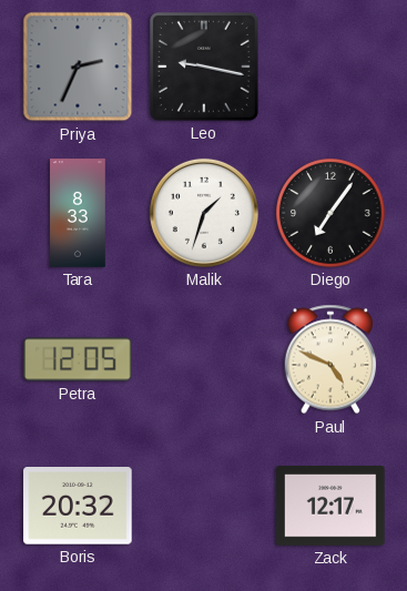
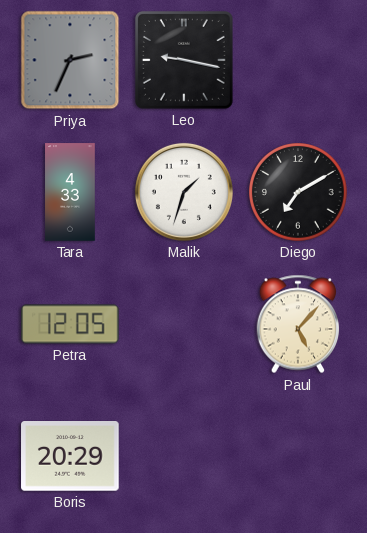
Tara: 8:33 -> 4:33 (70, 192)
Diego: 7:06 -> 7:10 (299, 193)
Paul: 4:49 -> 5:07 (298, 324)
Boris: 20:32 -> 20:29 (70, 456)
Zack: 12:17 -> none (330, 507)
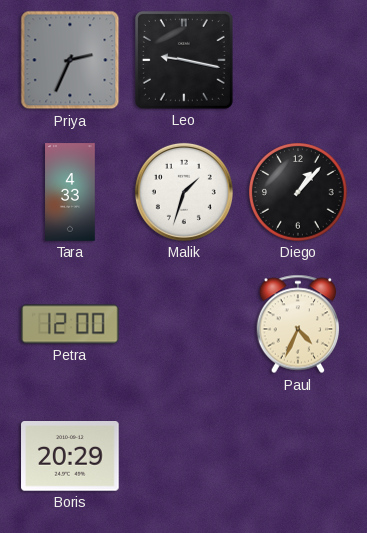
Diego: 7:10 -> 1:07 (299, 193)
Petra: 12:05 -> 12:00 (70, 324)
Paul: 5:07 -> 4:34 (298, 324)
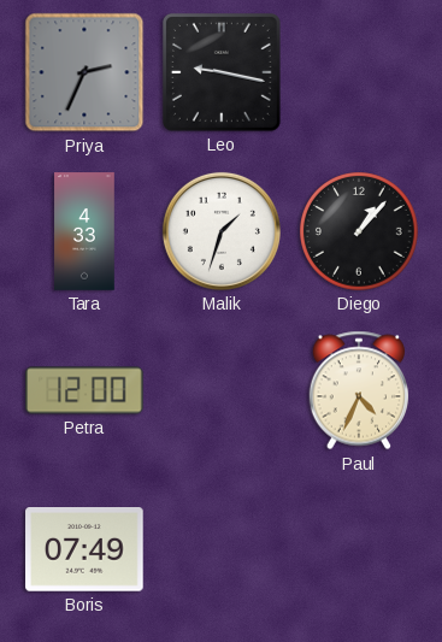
Boris: 20:29 -> 07:49 (84, 549)
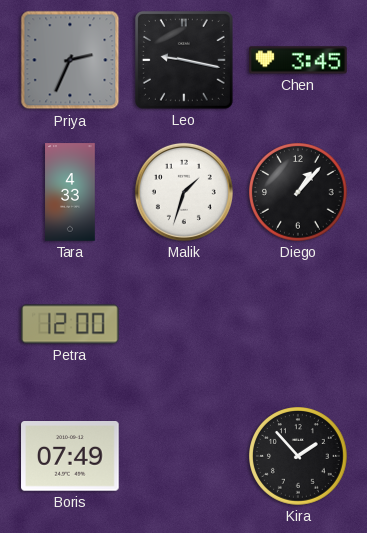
Chen: none -> 3:45 (298, 60)
Paul: 4:34 -> none (359, 390)
Kira: none -> 1:53 (299, 457)
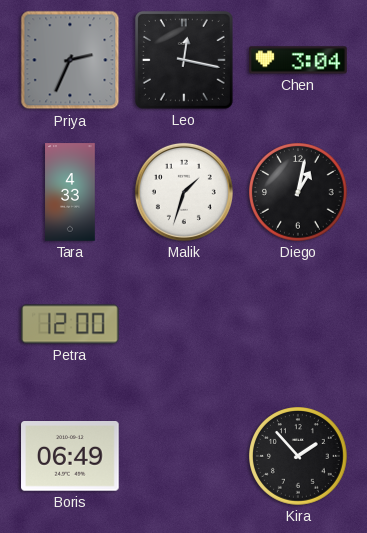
Leo: 9:17 -> 12:17 (184, 60)
Chen: 3:45 -> 3:04 (298, 60)
Diego: 1:07 -> 1:02 (299, 193)
Boris: 07:49 -> 06:49 (70, 456)
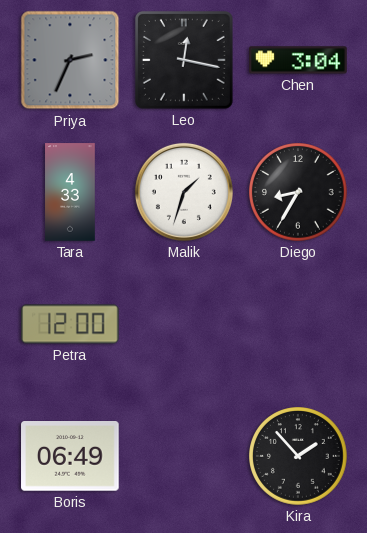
Diego: 1:02 -> 8:35 (299, 193)
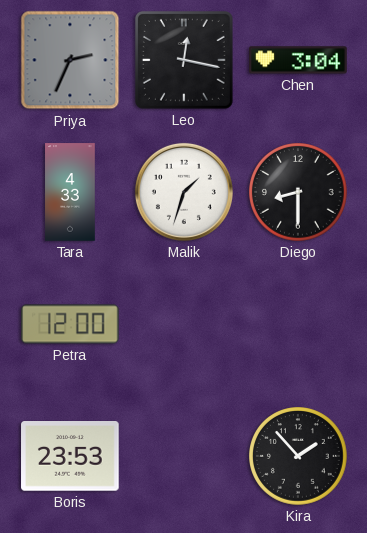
Diego: 8:35 -> 8:30 (299, 193)
Boris: 06:49 -> 23:53 (70, 456)
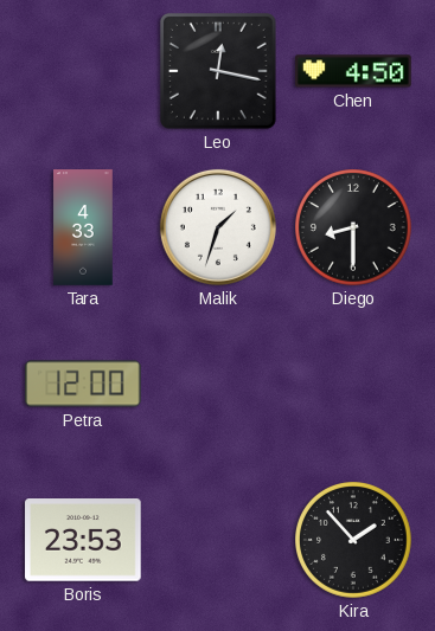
Priya: 2:34 -> none (70, 60)
Chen: 3:04 -> 4:50 (353, 71)
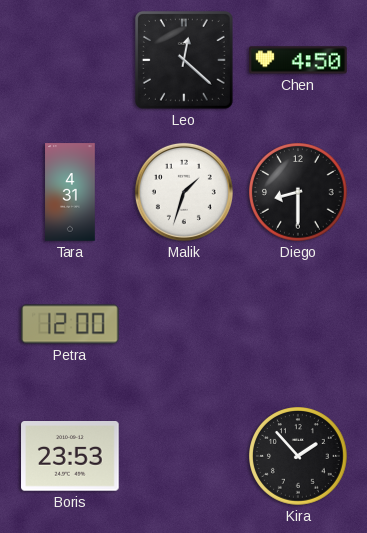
Leo: 12:17 -> 12:22 (184, 60)
Tara: 4:33 -> 4:31 (70, 192)
